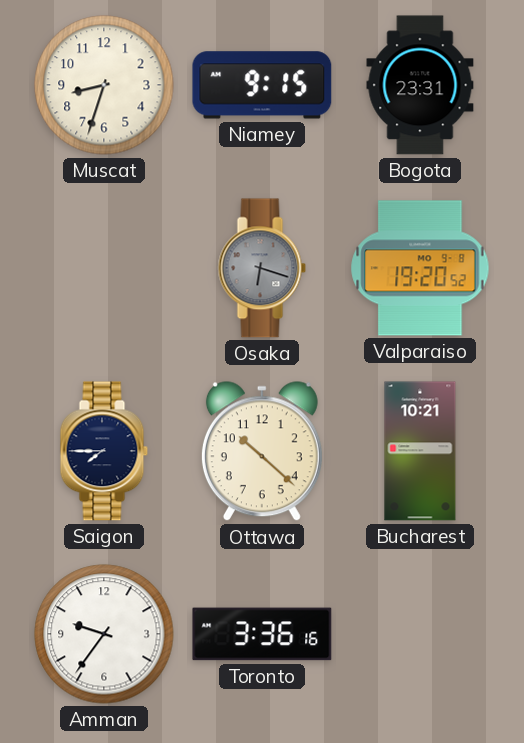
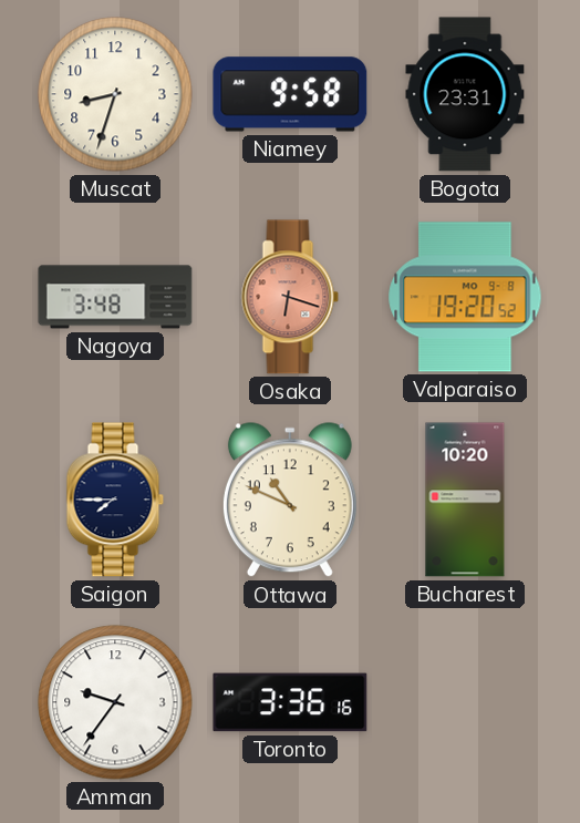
Niamey: 9:15 -> 9:58 (290, 94)
Nagoya: none -> 3:48 (115, 297)
Osaka dial: grey -> salmon (290, 297)
Ottawa: 10:22 -> 10:49 (290, 501)
Bucharest: 10:21 -> 10:20 (465, 500)
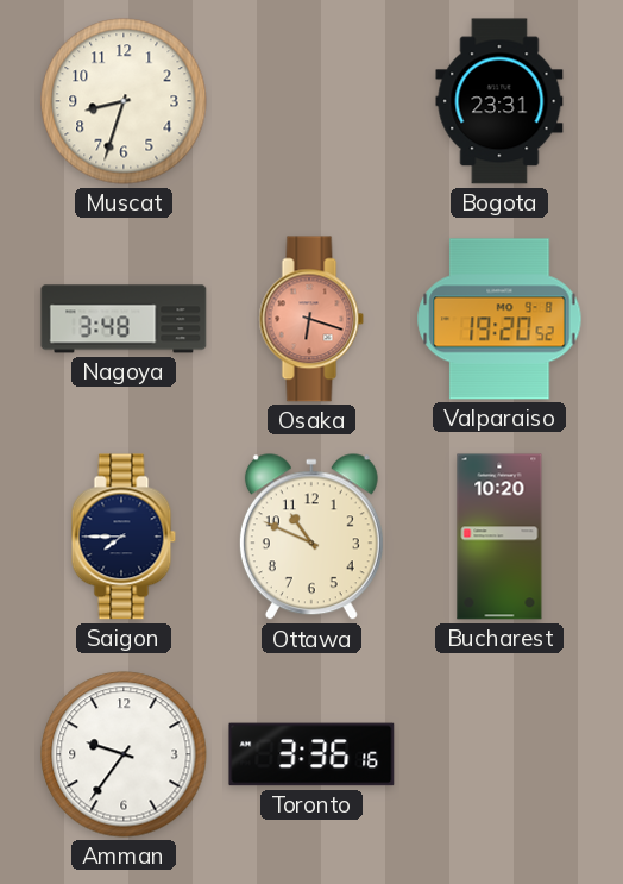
Niamey: 9:58 -> none (290, 94)
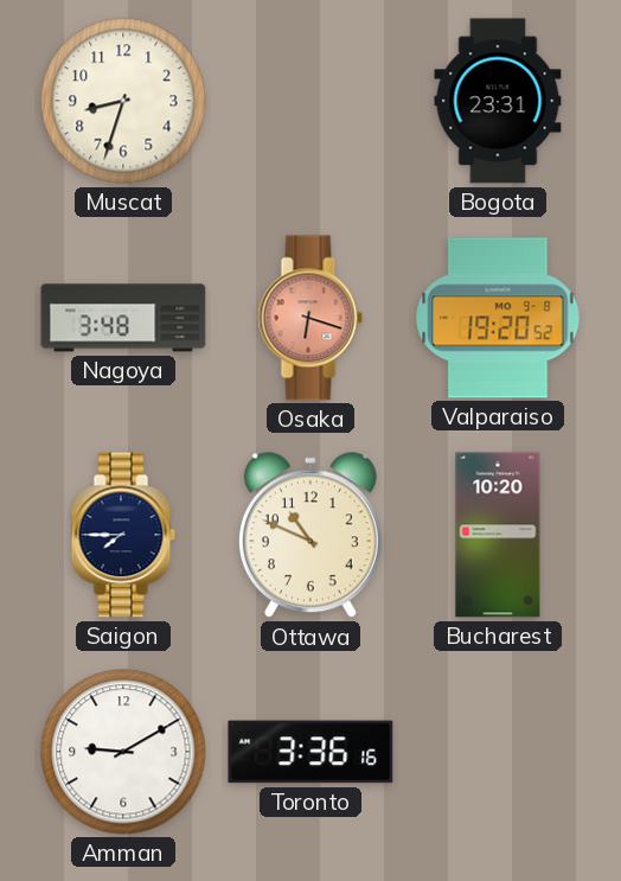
Amman: 9:36 -> 9:10 (123, 752)
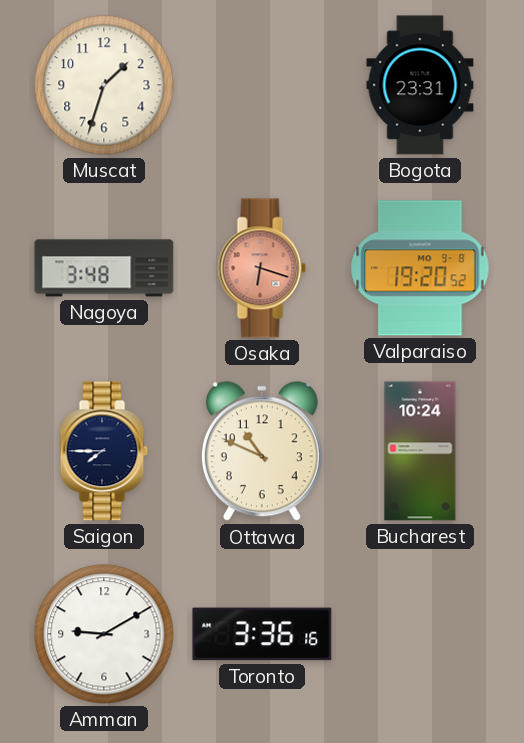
Muscat: 8:33 -> 1:33 (104, 85)
Bucharest: 10:20 -> 10:24 (420, 451)
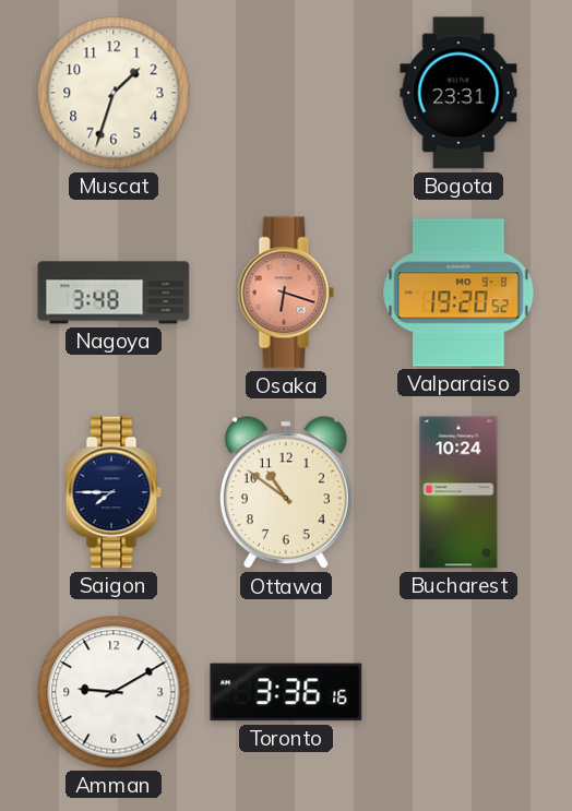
Ottawa: 10:49 -> 10:51 (286, 493)
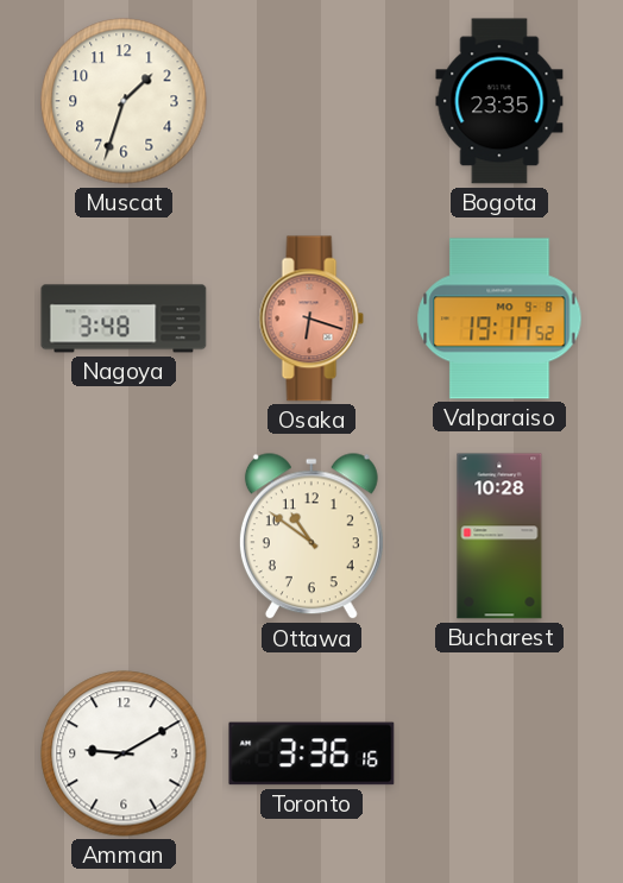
Bogota: 23:31 -> 23:35 (499, 101)
Valparaiso: 19:20 -> 19:17 (499, 318)
Saigon: 7:45 -> none (114, 492)
Bucharest: 10:24 -> 10:28 (499, 536)
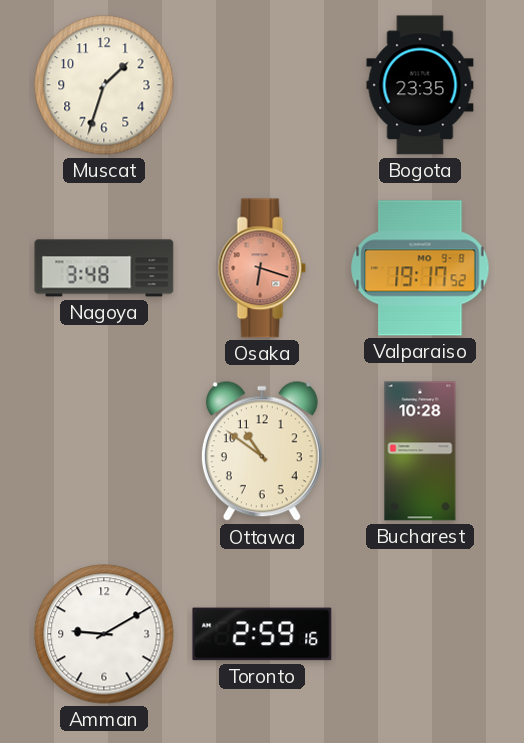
Toronto: 3:36 -> 2:59 (262, 634)
